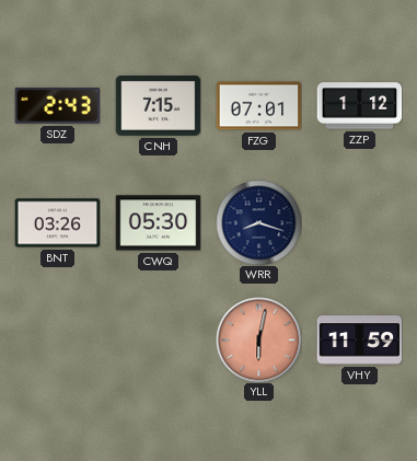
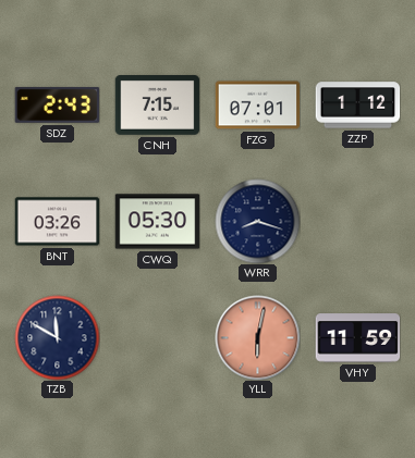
TZB: none -> 11:50 (57, 337)
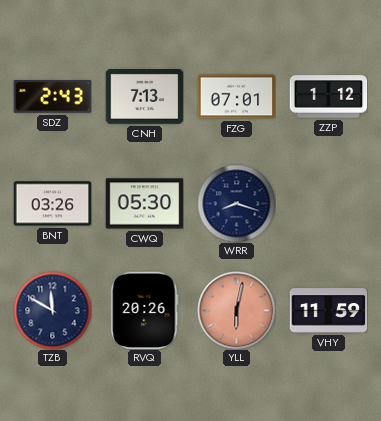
CNH: 7:15 -> 7:13 (144, 97)
RVQ: none -> 20:26 (145, 310)
